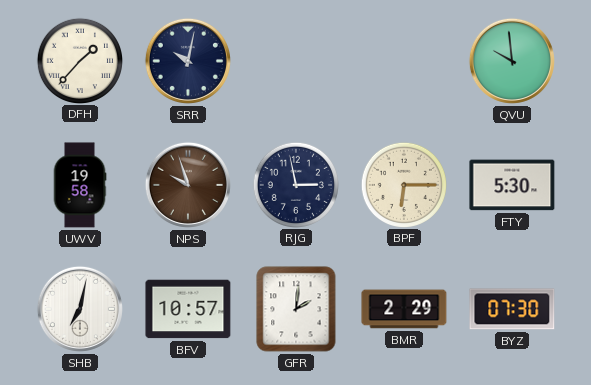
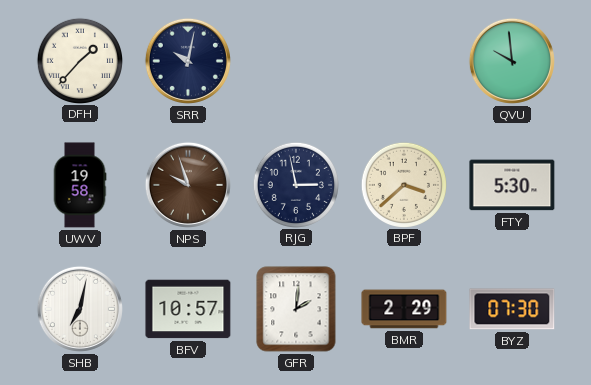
BPF: 6:15 -> 3:38 (403, 184)
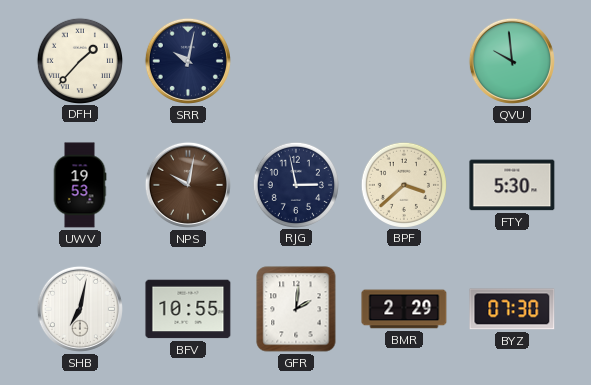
UWV: 19:58 -> 19:53 (80, 185)
NPS: 9:57 -> 10:02 (188, 185)
BFV: 10:57 -> 10:55 (188, 309)
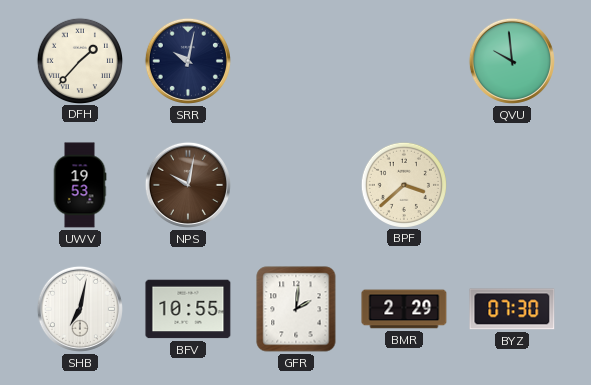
RJG: 2:58 -> none (295, 184)
FTY: 5:30 -> none (512, 185)
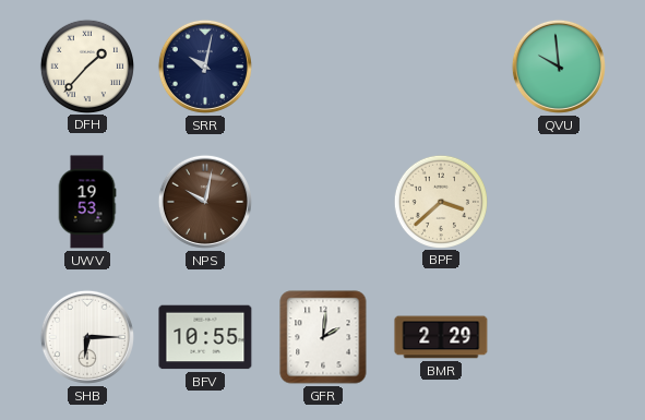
SHB: 7:02 -> 6:15 (87, 337)
BYZ: 07:30 -> none (512, 309)
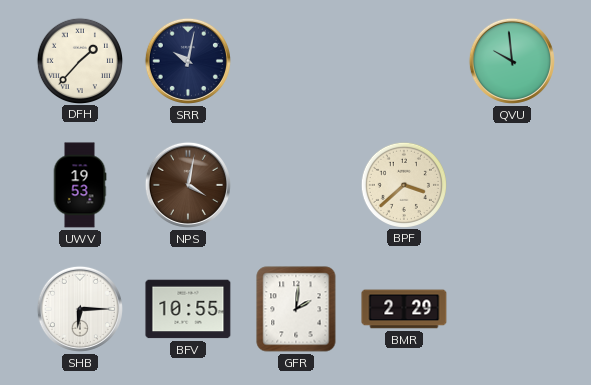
NPS: 10:02 -> 4:02 (188, 185)
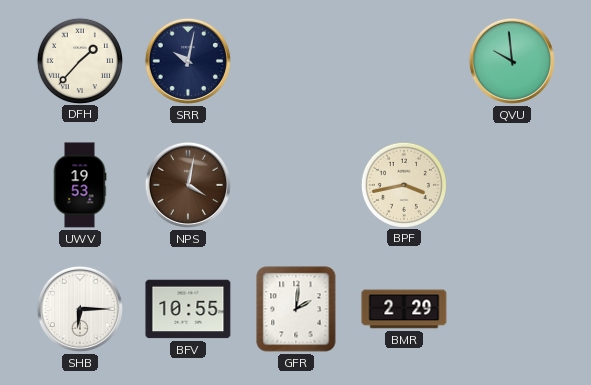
BPF: 3:38 -> 3:43 (403, 184)
